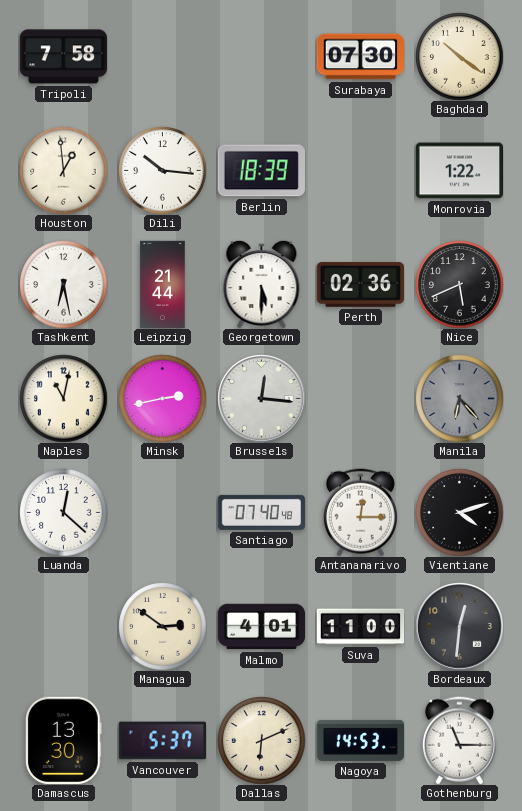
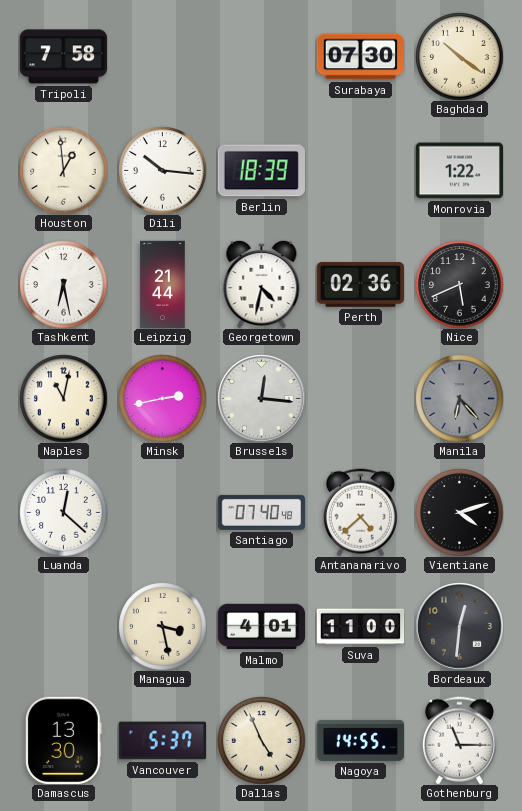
Georgetown: 5:30 -> 4:32 (262, 284)
Antananarivo: 12:15 -> 4:38 (360, 512)
Managua: 2:51 -> 3:28 (162, 626)
Dallas: 6:11 -> 4:56 (261, 740)
Nagoya: 14:53 -> 14:55 (360, 740)
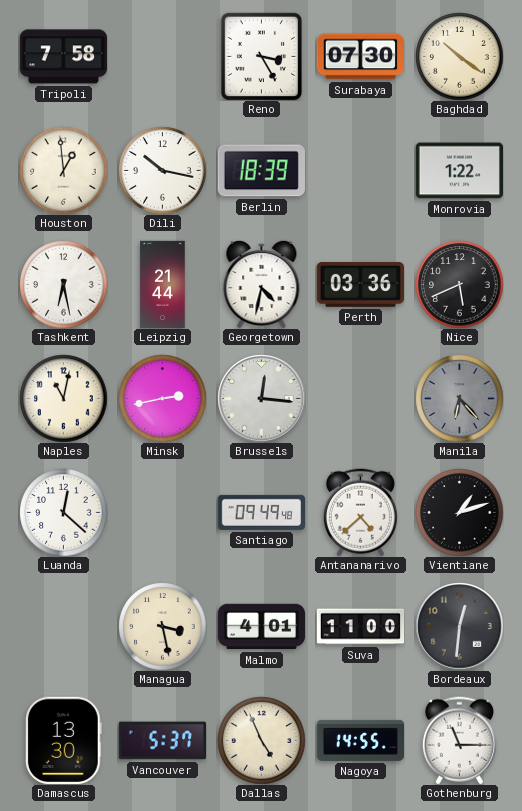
Reno: none -> 3:25 (262, 56)
Dili: 10:16 -> 10:17 (162, 170)
Perth: 02:36 -> 03:36 (360, 284)
Santiago: 07:40 -> 09:49 (261, 512)
Vientiane: 4:12 -> 1:12 (459, 512)
